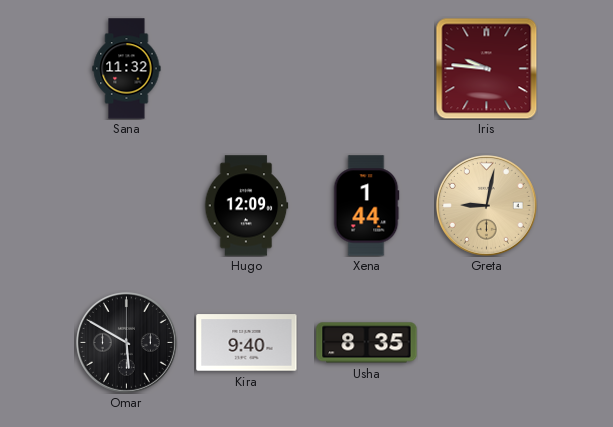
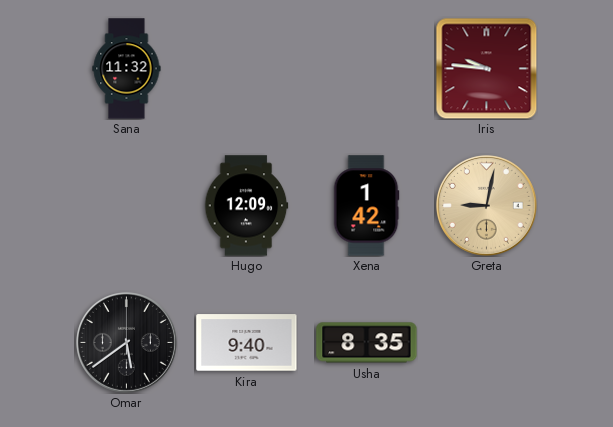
Xena: 1:44 -> 1:42 (366, 206)
Omar: 5:50 -> 5:39 (126, 342)
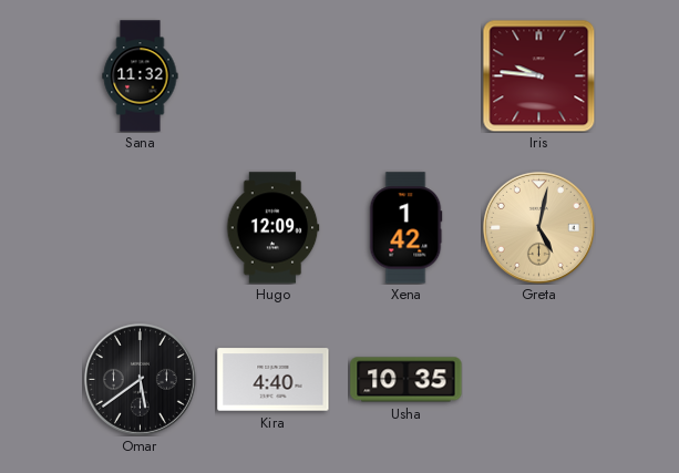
Greta: 9:02 -> 5:02 (538, 227)
Kira: 9:40 -> 4:40 (274, 380)
Usha: 8:35 -> 10:35 (407, 380)
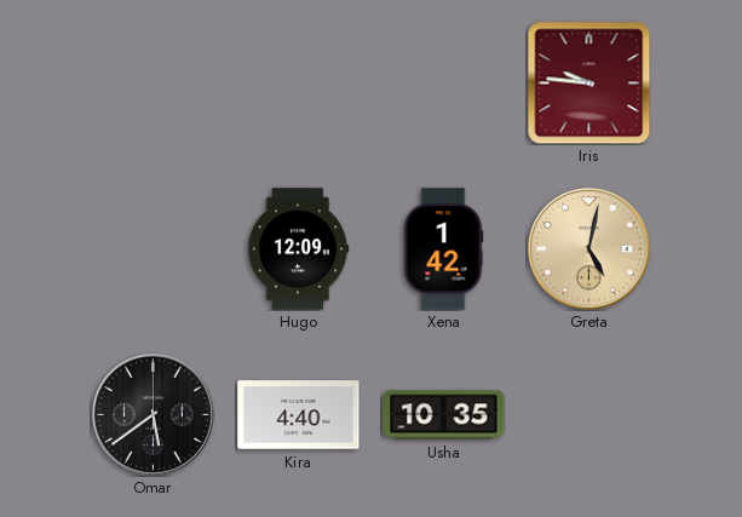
Sana: 11:32 -> none (141, 76)
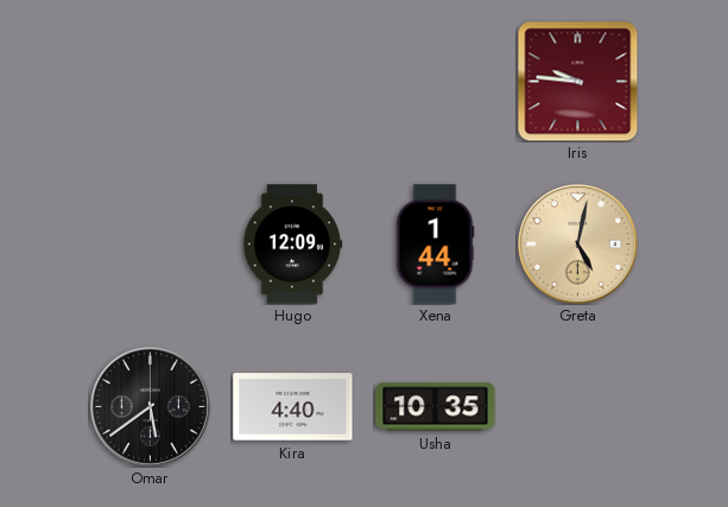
Xena: 1:42 -> 1:44 (435, 245)
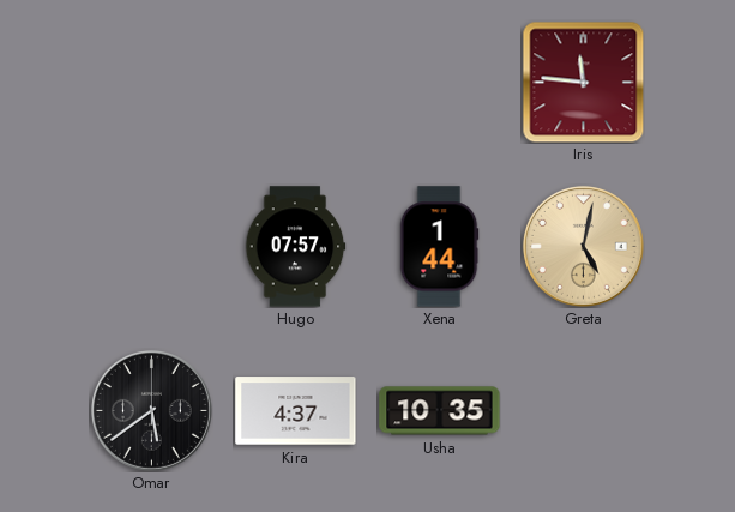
Iris: 9:46 -> 11:46 (583, 82)
Hugo: 12:09 -> 07:57 (295, 247)
Kira: 4:40 -> 4:37 (296, 411)
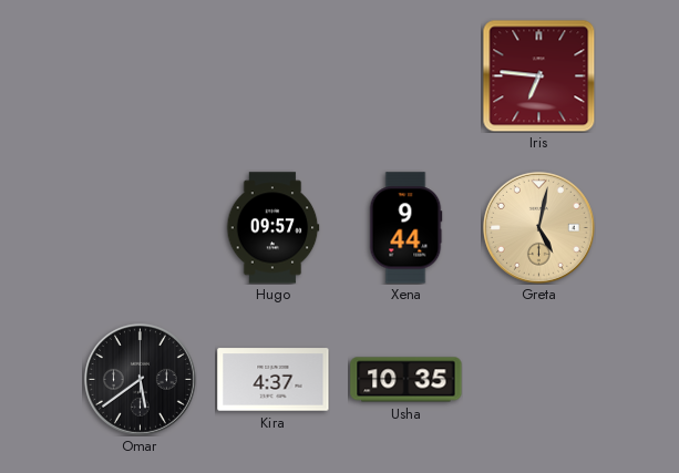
Iris: 11:46 -> 6:46 (538, 75)
Hugo: 07:57 -> 09:57 (272, 228)
Xena: 1:44 -> 9:44 (405, 228)
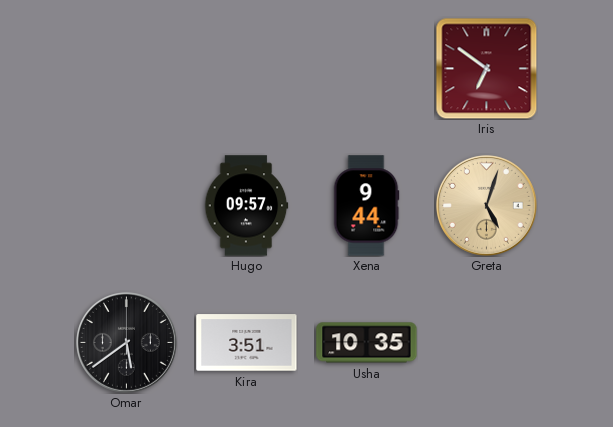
Iris: 6:46 -> 6:51 (486, 68)
Greta: 5:02 -> 5:03 (486, 205)
Kira: 4:37 -> 3:51 (247, 343)
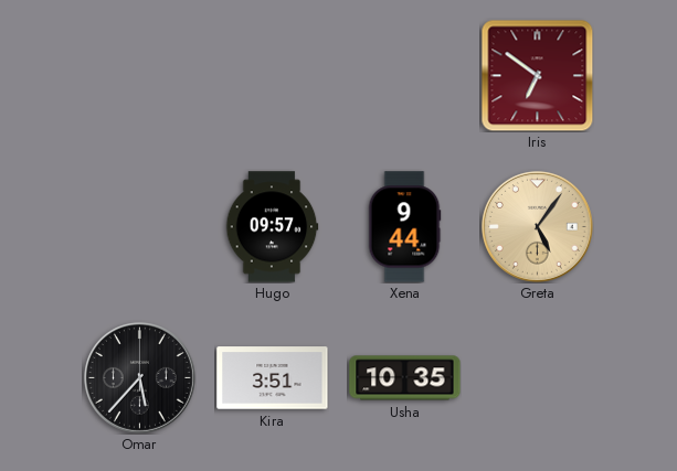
Greta: 5:03 -> 5:06 (537, 226)
Omar: 5:39 -> 5:37 (139, 377)
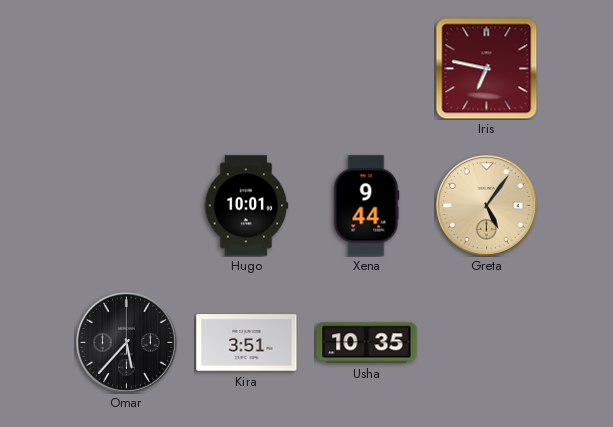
Iris: 6:51 -> 6:47 (486, 68)
Hugo: 09:57 -> 10:01 (246, 206)
